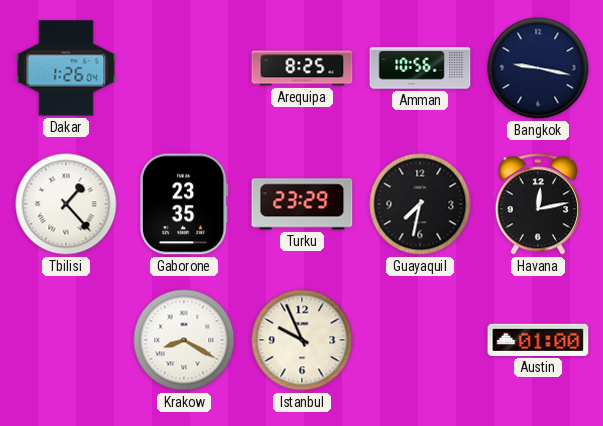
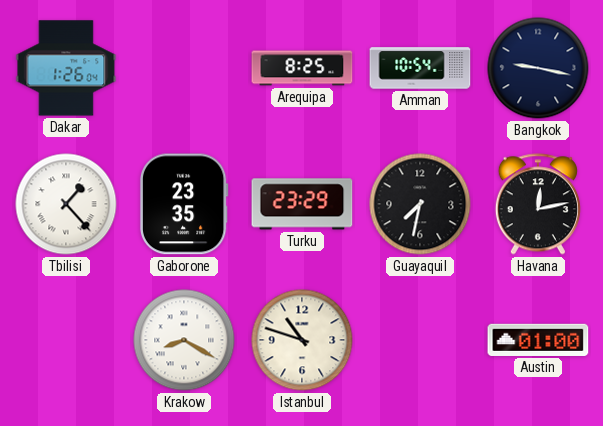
Amman: 10:56 -> 10:54 (420, 68)
Istanbul: 9:56 -> 10:48 (302, 340)
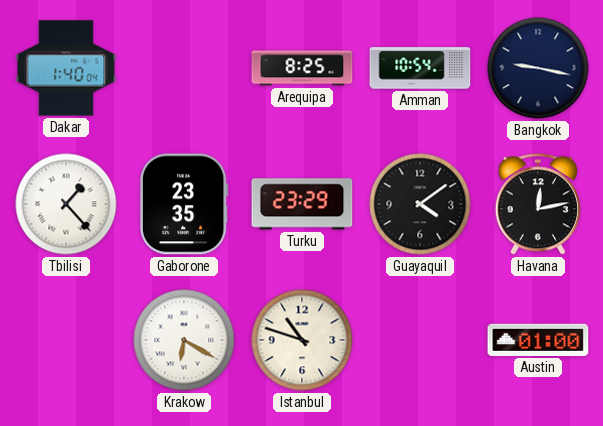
Dakar: 1:26 -> 1:40 (66, 68)
Guayaquil: 7:32 -> 4:09 (420, 204)
Krakow: 8:20 -> 6:20 (184, 340)
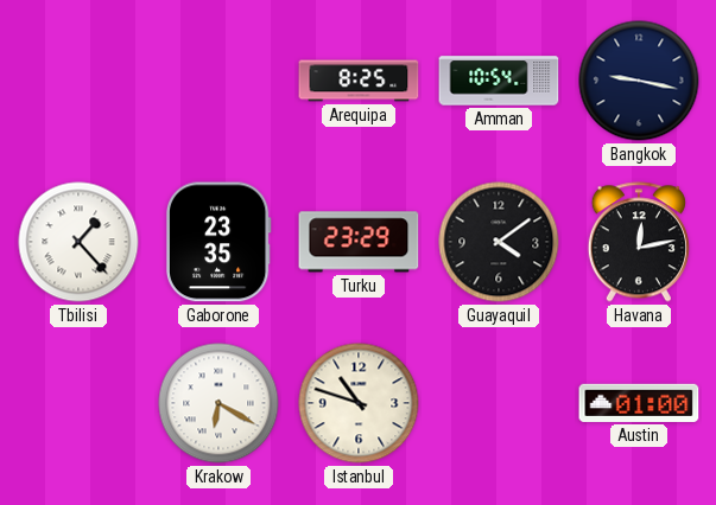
Dakar: 1:40 -> none (66, 68)
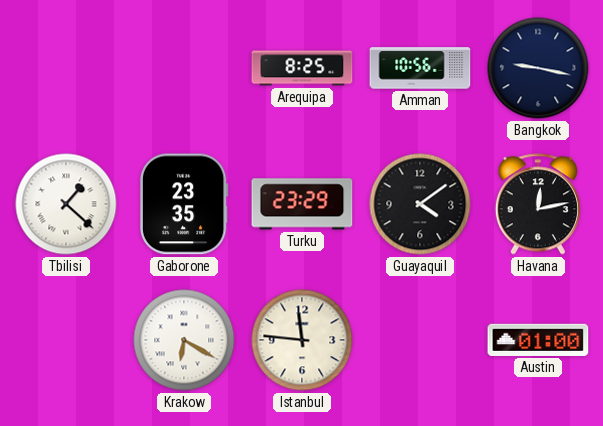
Amman: 10:54 -> 10:56 (420, 68)
Tbilisi: 1:23 -> 1:22 (66, 204)
Istanbul: 10:48 -> 11:46 (302, 340)
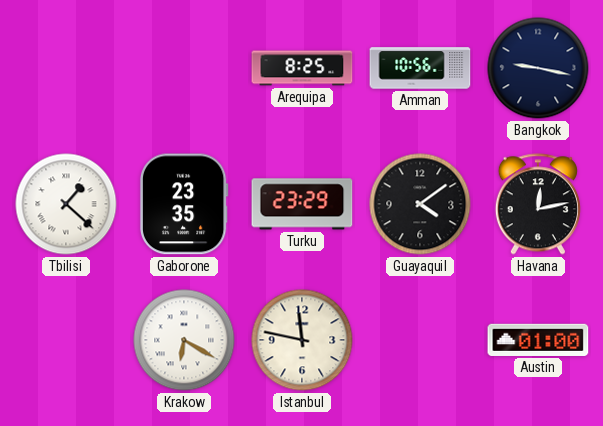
Istanbul: 11:46 -> 11:47 (302, 340)
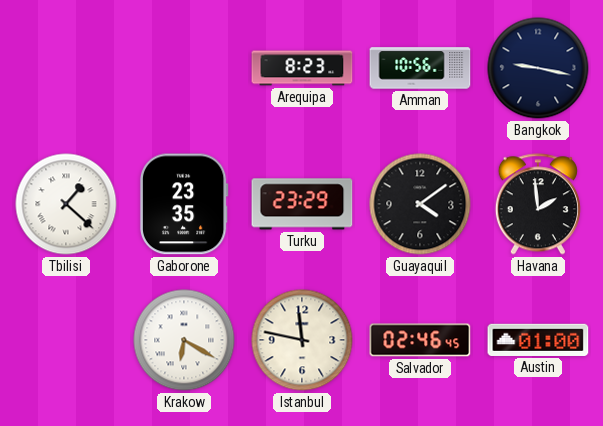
Arequipa: 8:25 -> 8:23 (302, 68)
Havana: 12:13 -> 1:59 (538, 204)
Salvador: none -> 02:46 (420, 340)
